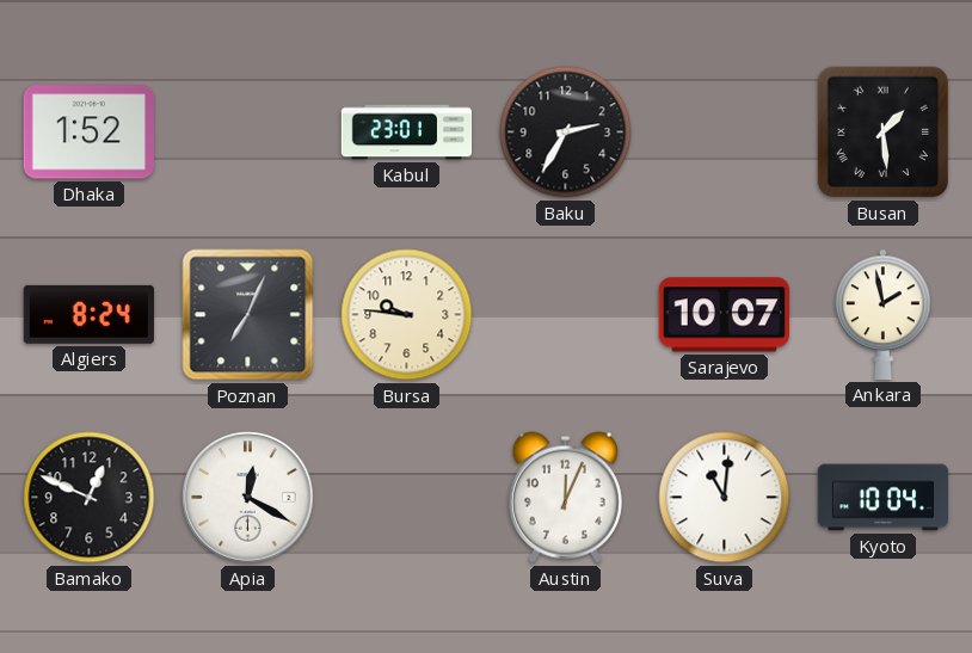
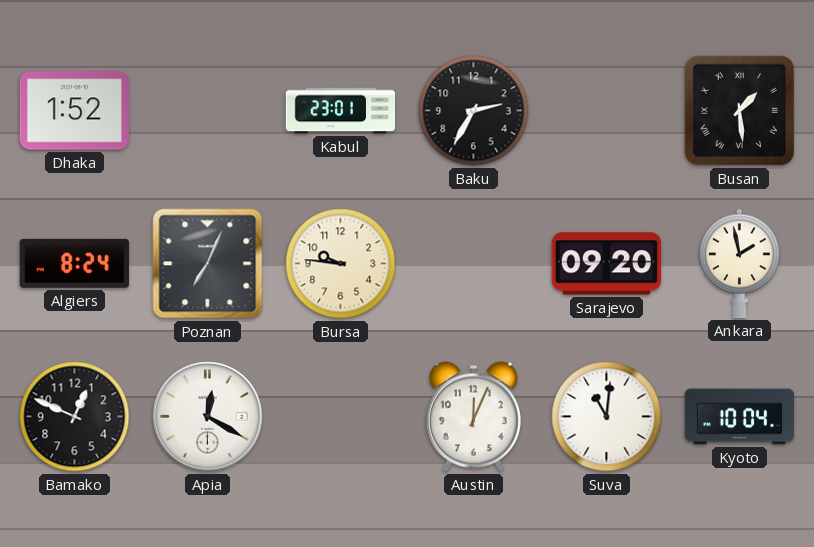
Sarajevo: 10:07 -> 09:20 (606, 264)
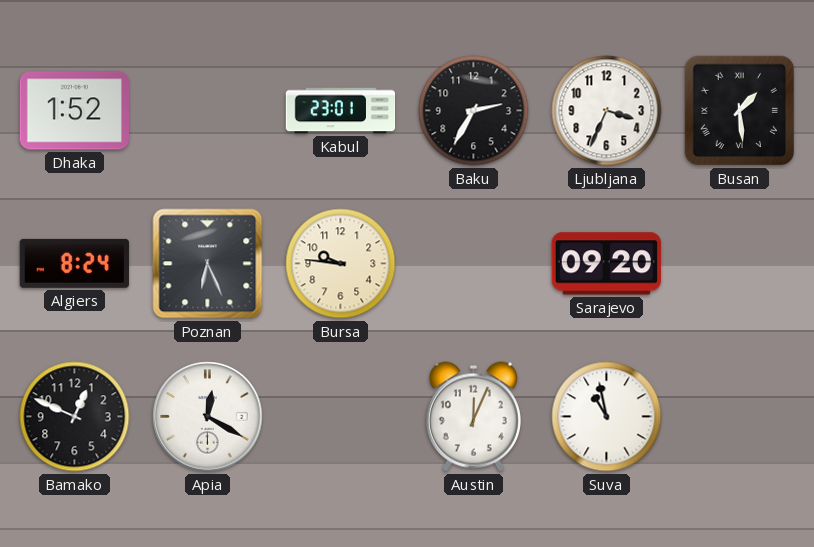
Ljubljana: none -> 3:34 (607, 111)
Poznan: 7:04 -> 6:26 (208, 264)
Ankara: 1:58 -> none (740, 263)
Suva: 11:01 -> 10:58 (607, 417)
Kyoto: 10:04 -> none (740, 417)
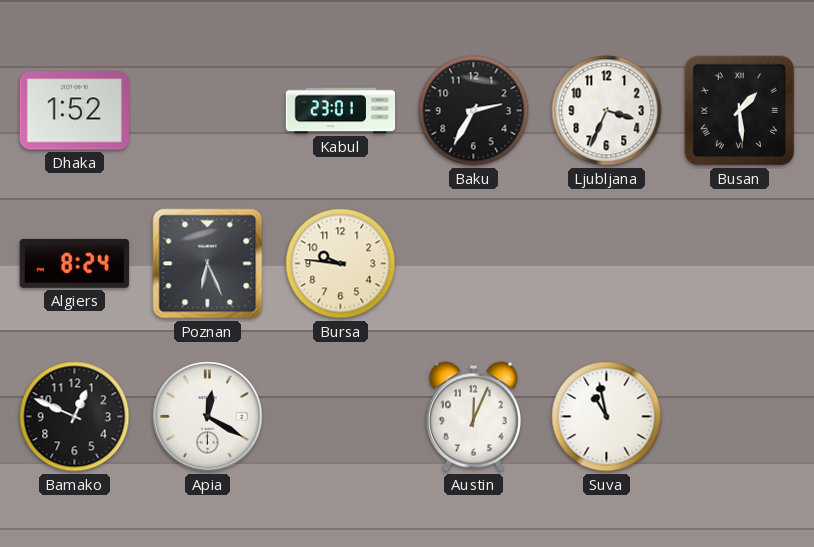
Sarajevo: 09:20 -> none (606, 264)
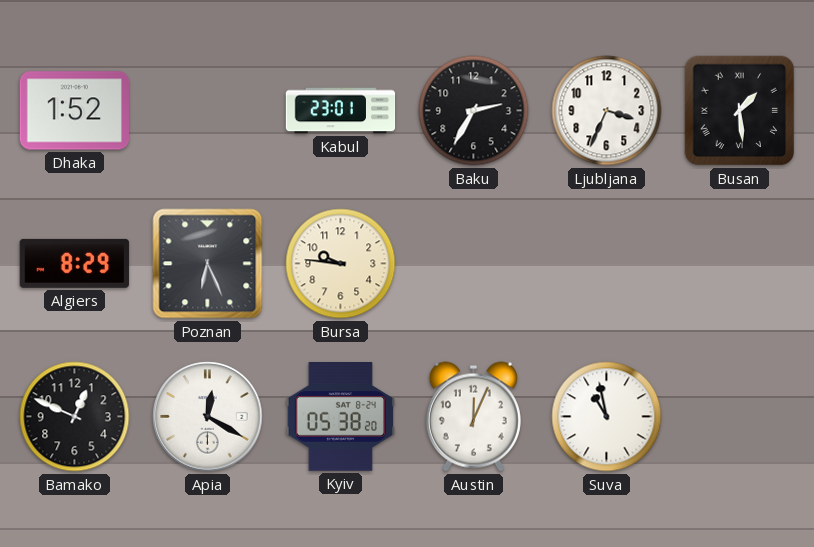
Algiers: 8:24 -> 8:29 (74, 263)
Kyiv: none -> 05:38 (340, 417)
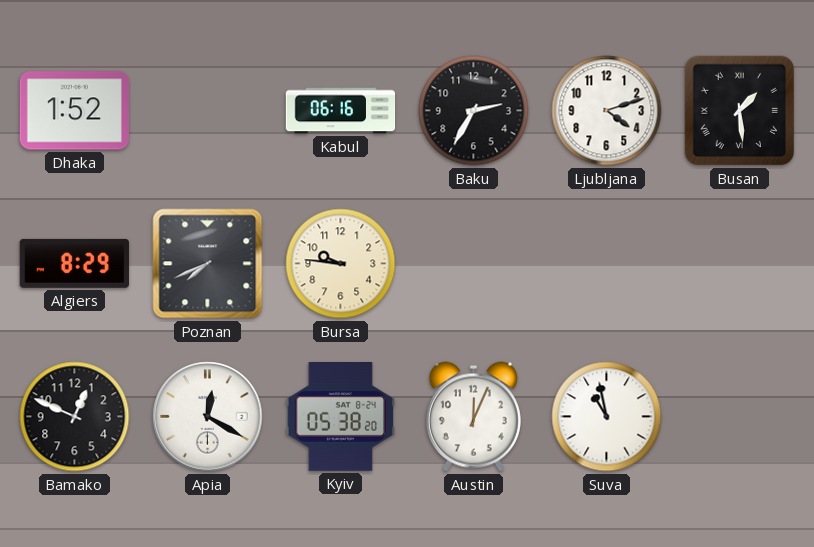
Kabul: 23:01 -> 06:16 (341, 111)
Ljubljana: 3:34 -> 4:12 (607, 111)
Poznan: 6:26 -> 7:41 (208, 264)
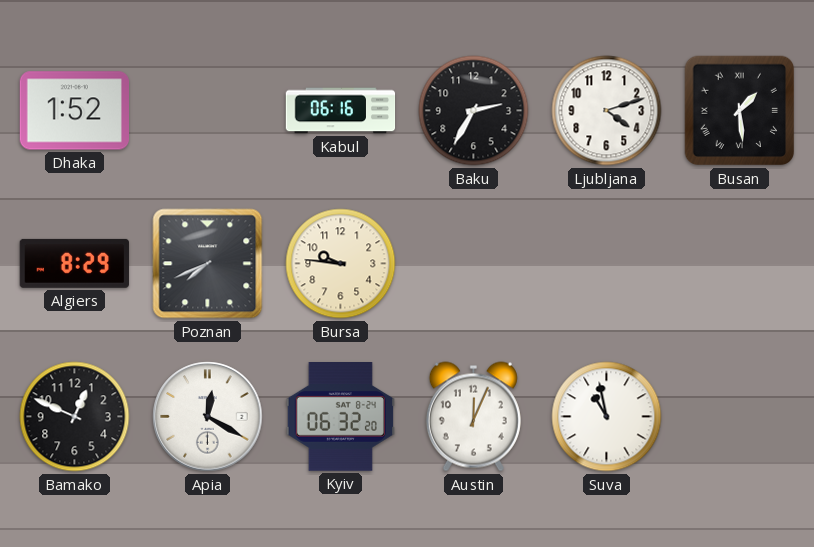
Kyiv: 05:38 -> 06:32 (340, 417)
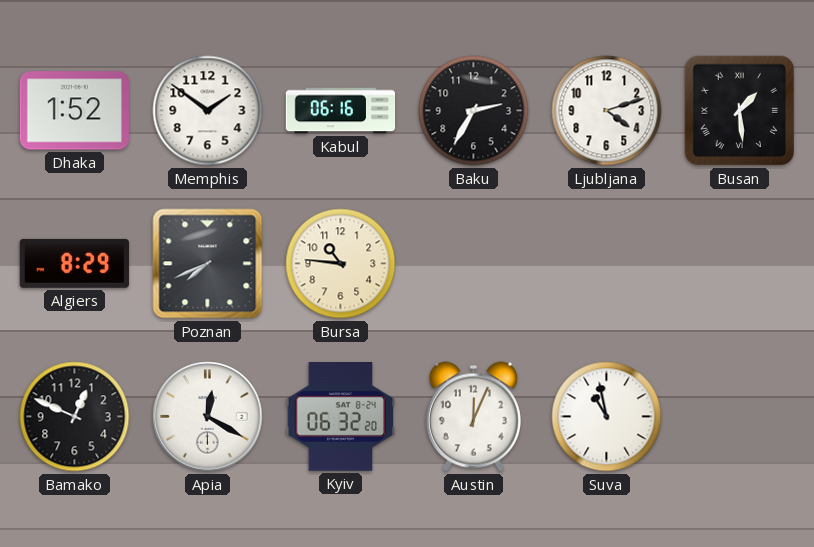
Memphis: none -> 1:51 (208, 111)
Bursa: 9:46 -> 10:46 (341, 264)
